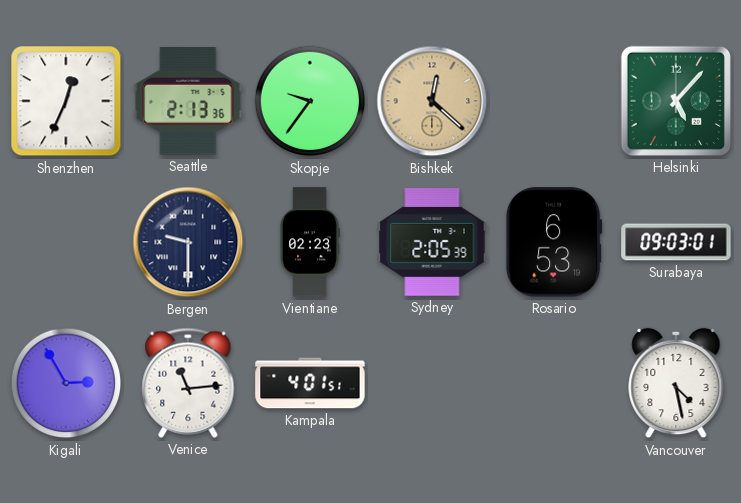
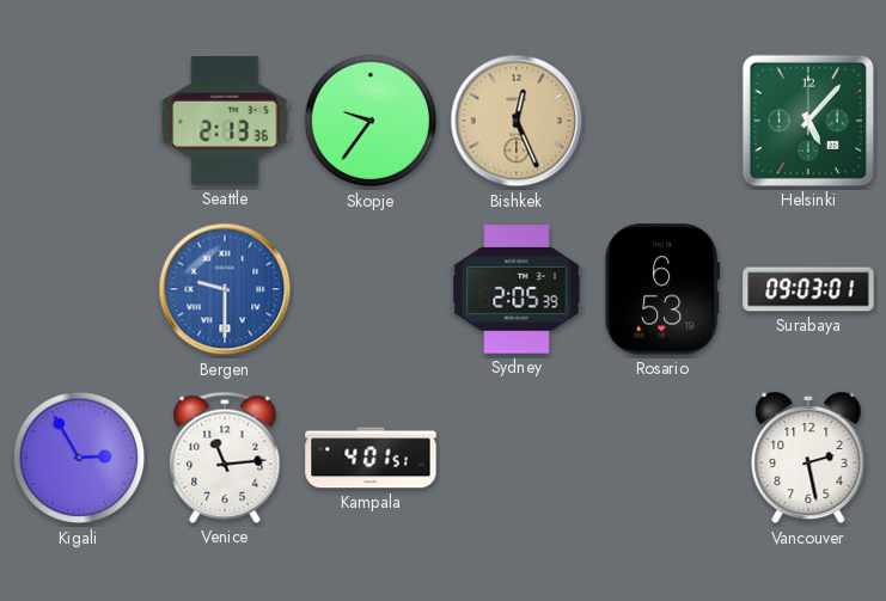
Shenzhen: 12:34 -> none (66, 101)
Bishkek: 12:22 -> 12:26 (517, 121)
Bergen dial: navy -> blue (225, 289)
Vientiane: 02:23 -> none (310, 242)
Vancouver: 4:28 -> 2:28 (808, 458)
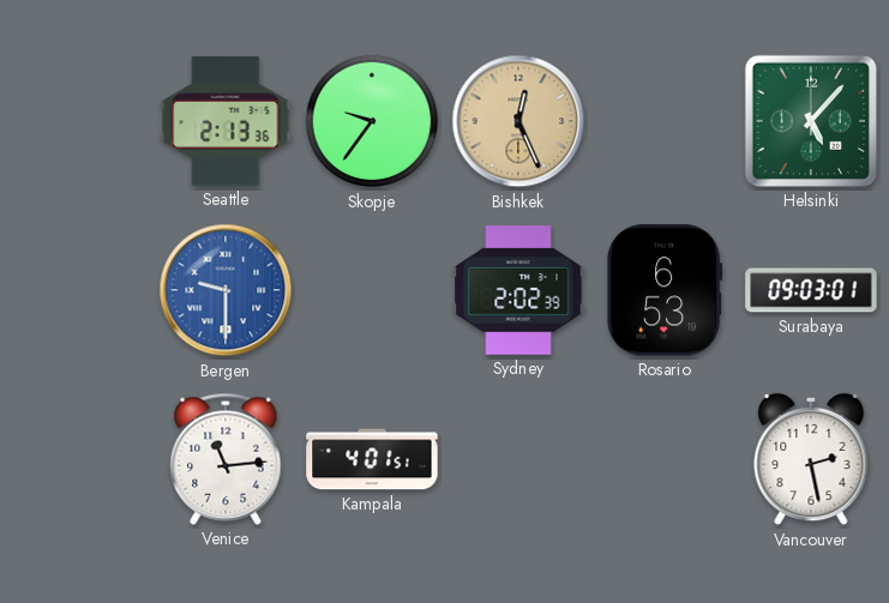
Sydney: 2:05 -> 2:02 (518, 290)
Kigali: 2:55 -> none (79, 458)
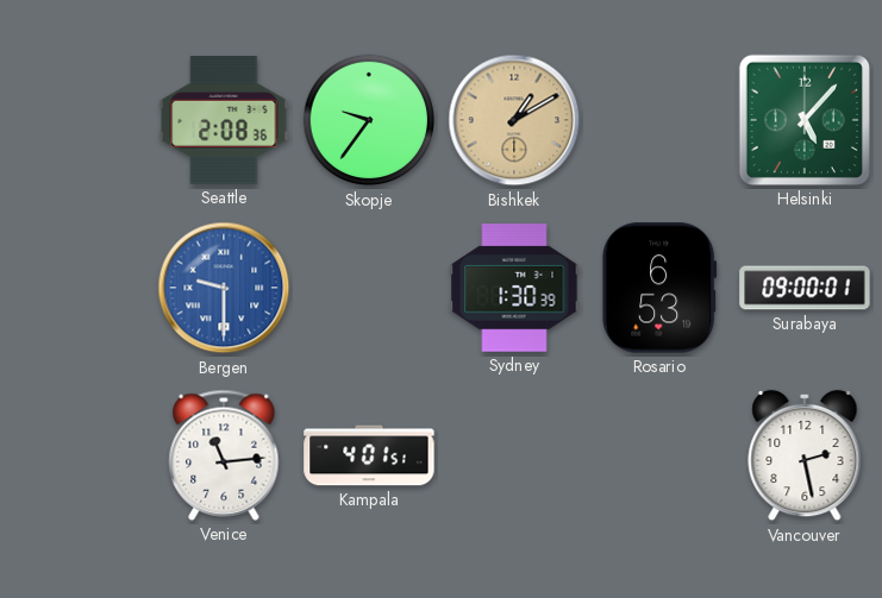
Seattle: 2:13 -> 2:08 (224, 120)
Bishkek: 12:26 -> 1:10 (514, 120)
Sydney: 2:02 -> 1:30 (514, 288)
Surabaya: 09:03 -> 09:00 (805, 288)
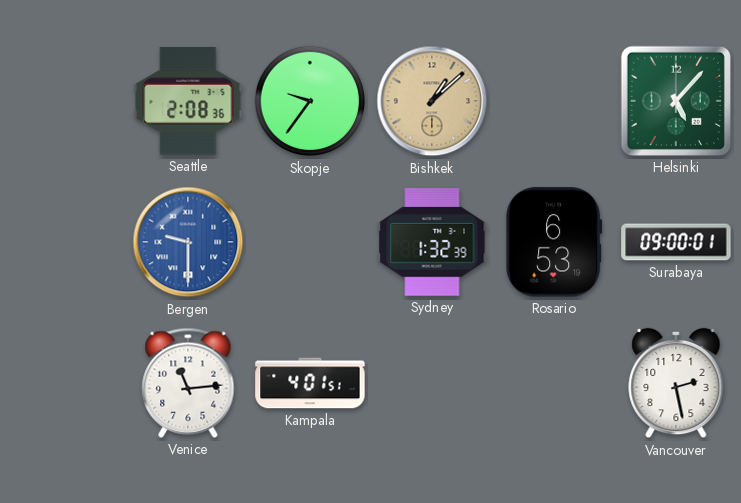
Bishkek: 1:10 -> 1:08 (432, 101)
Sydney: 1:30 -> 1:32 (432, 242)
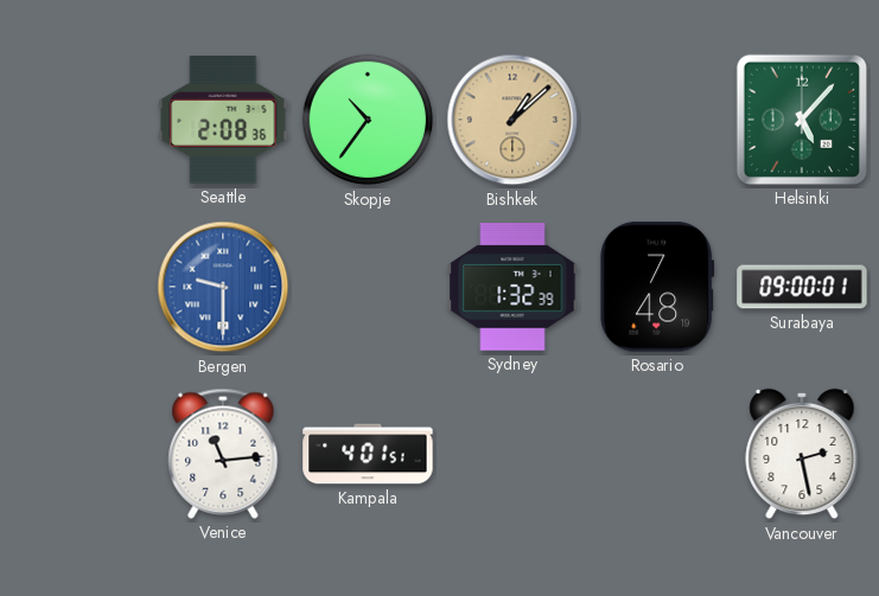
Skopje: 9:36 -> 10:36 (368, 120)
Rosario: 6:53 -> 7:48 (657, 287)
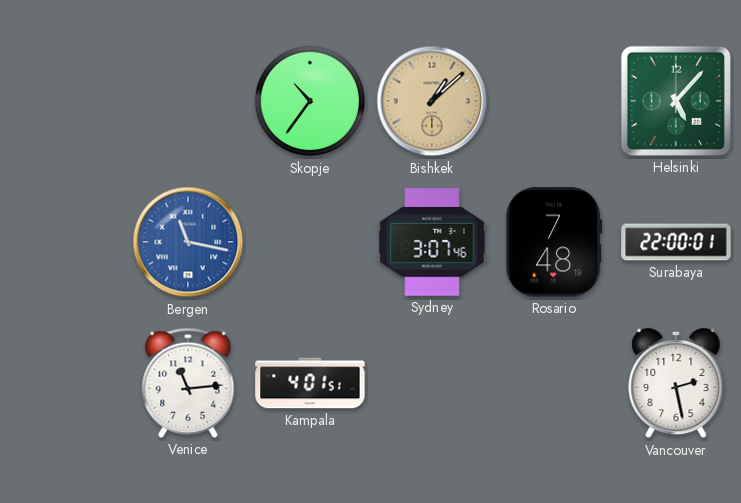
Seattle: 2:08 -> none (223, 120)
Bergen: 9:30 -> 11:17 (188, 242)
Sydney: 1:32 -> 3:07 (432, 242)
Surabaya: 09:00 -> 22:00 (676, 242)
